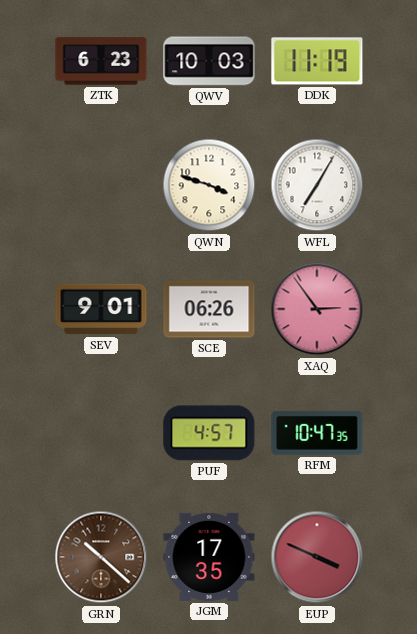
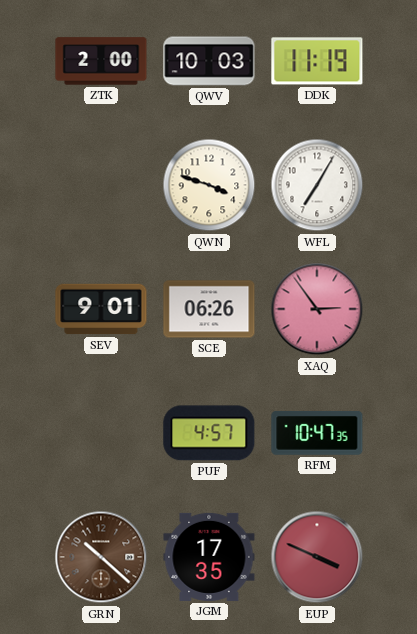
ZTK: 6:23 -> 2:00 (101, 61)
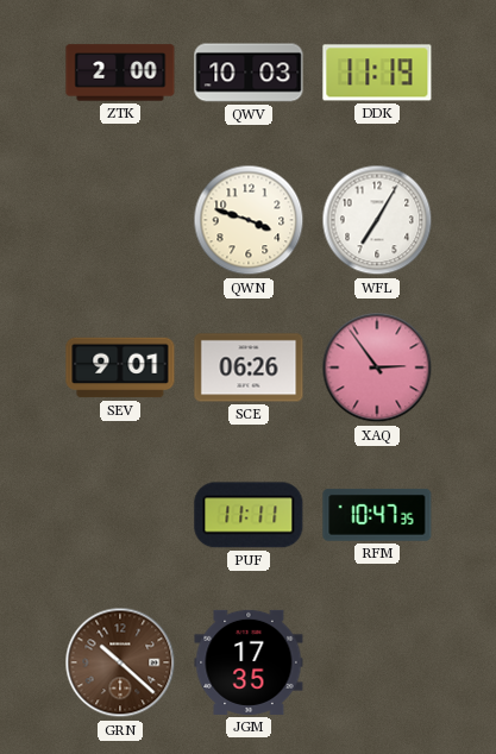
PUF: 4:57 -> 11:11 (249, 515)
EUP: 3:49 -> none (317, 557)
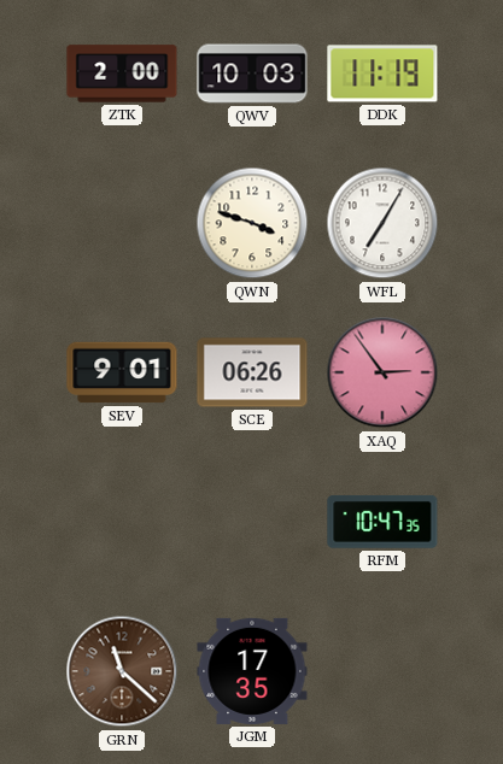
PUF: 11:11 -> none (249, 515)
GRN: 10:22 -> 11:22 (122, 671)
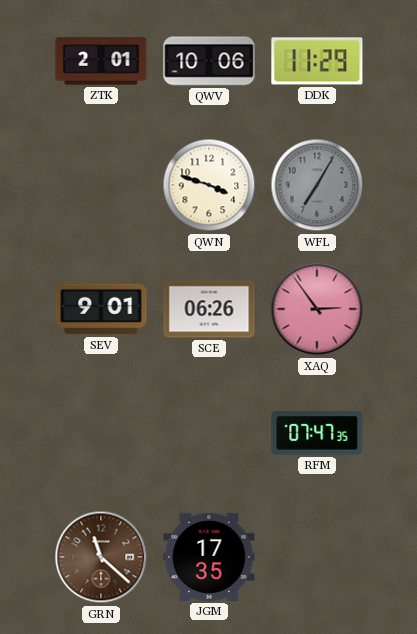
ZTK: 2:00 -> 2:01 (101, 61)
QWV: 10:03 -> 10:06 (209, 61)
DDK: 11:19 -> 11:29 (317, 61)
WFL dial: white -> grey (317, 185)
RFM: 10:47 -> 07:47 (317, 433)
